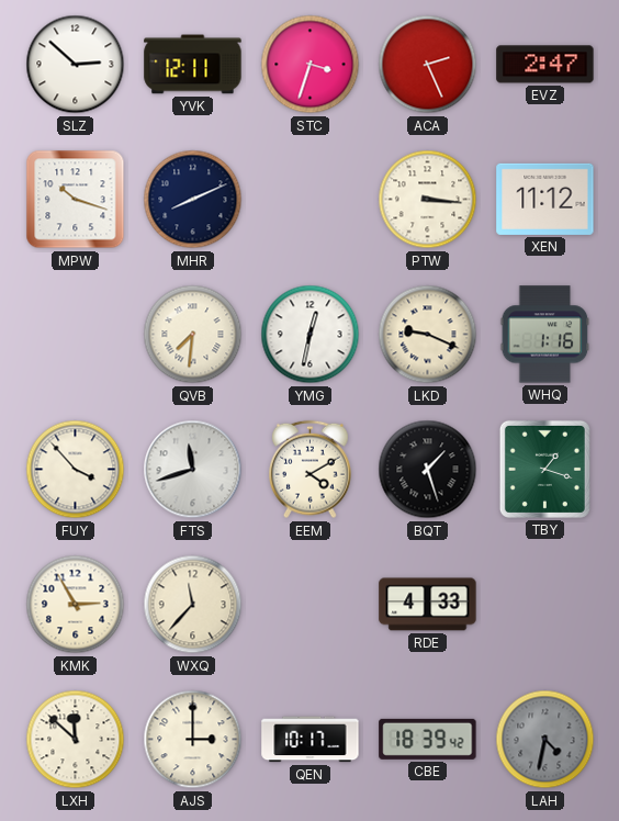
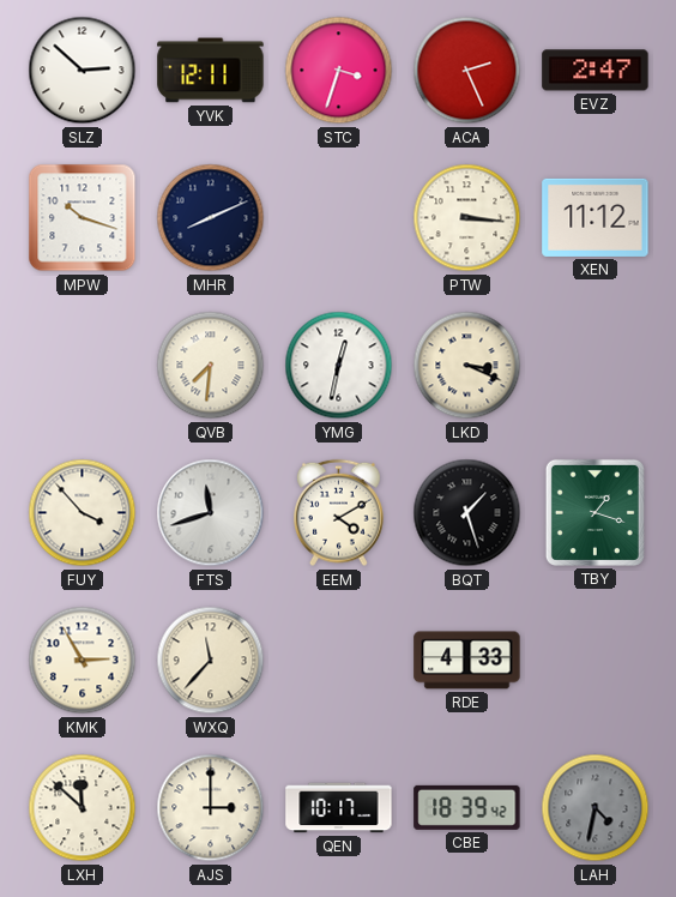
LKD: 9:19 -> 3:19 (467, 366)
WHQ: 1:16 -> none (545, 335)
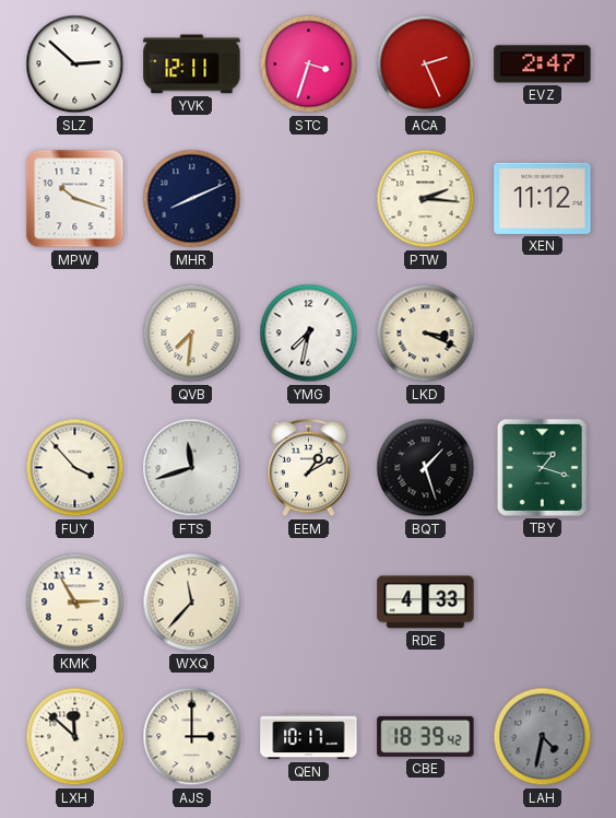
PTW: 3:16 -> 2:16 (426, 199)
YMG: 12:32 -> 7:32 (309, 334)
EEM: 4:10 -> 1:10 (309, 468)
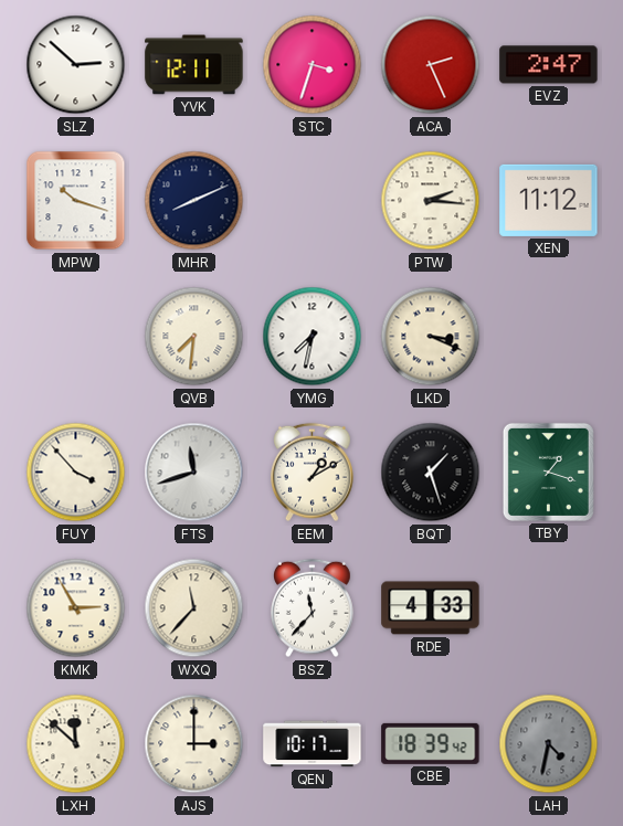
BSZ: none -> 11:37 (313, 608)
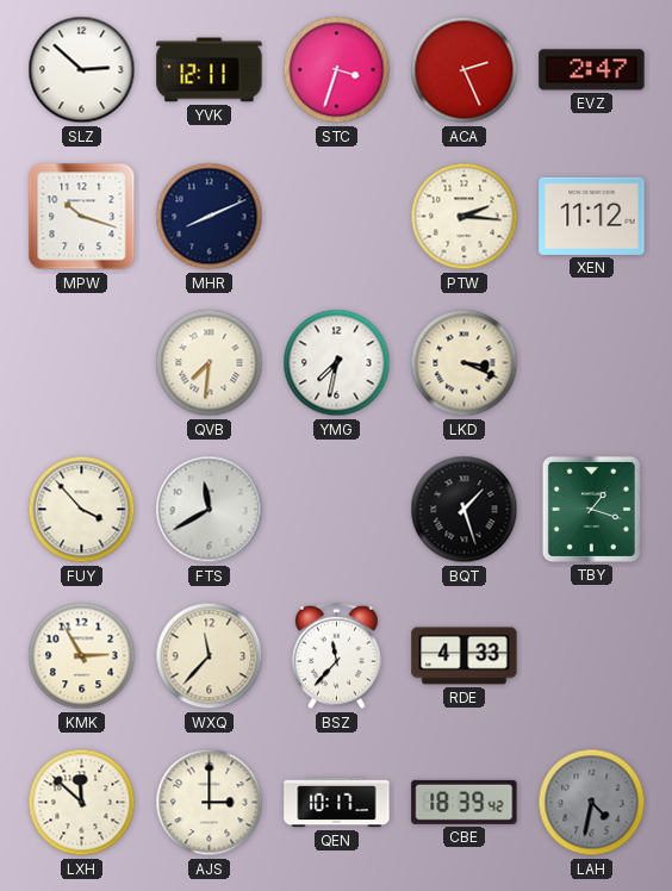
FTS: 11:42 -> 11:40 (210, 510)
EEM: 1:10 -> none (313, 473)
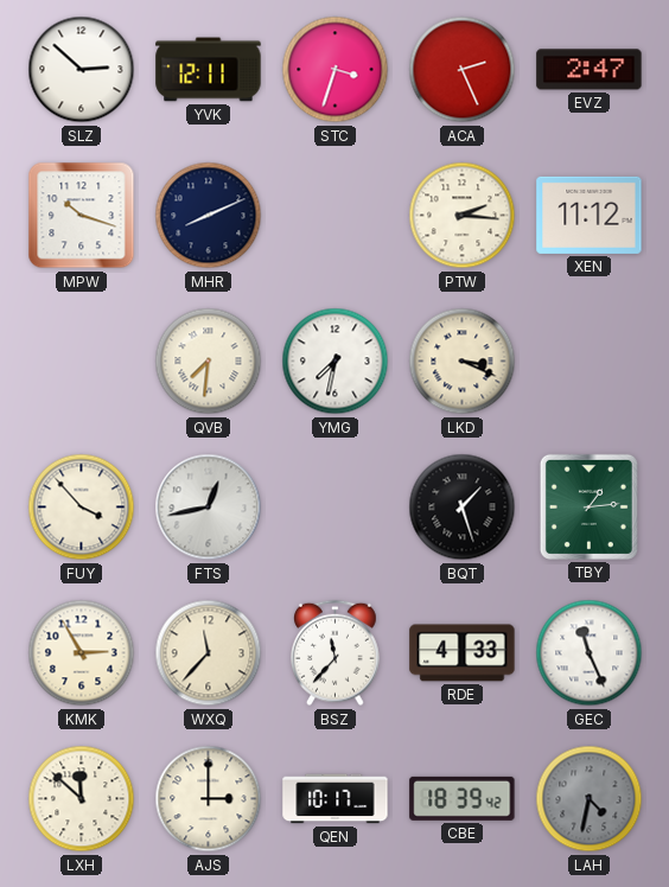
FTS: 11:40 -> 12:43 (209, 508)
TBY: 1:18 -> 1:14 (588, 506)
GEC: none -> 11:26 (590, 653)
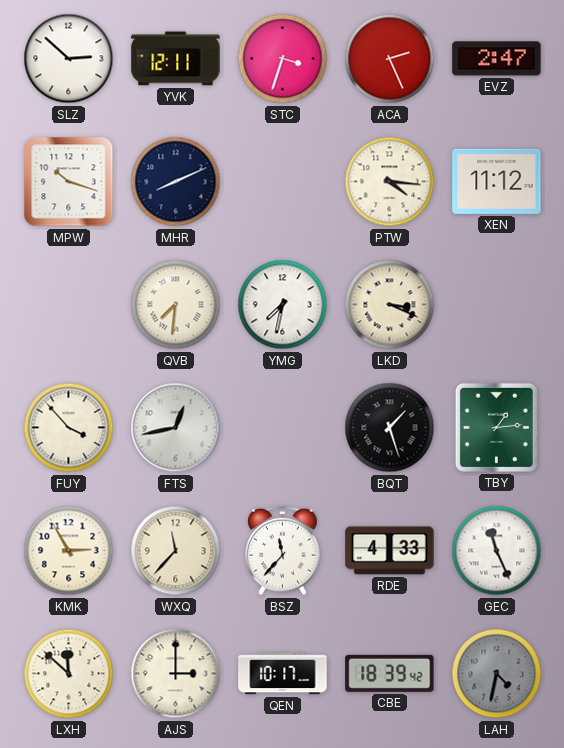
PTW: 2:16 -> 4:16 (390, 182)
